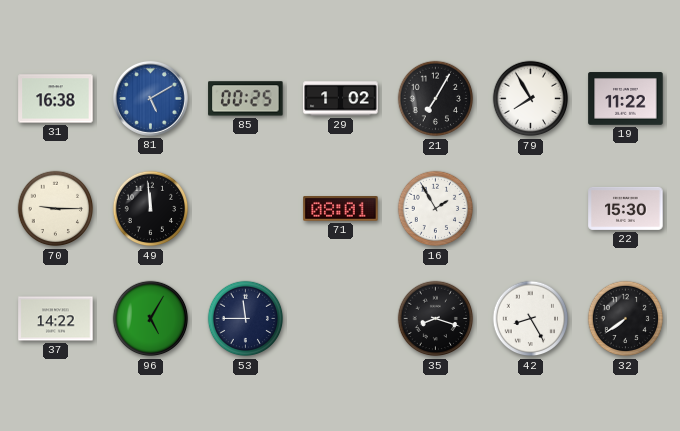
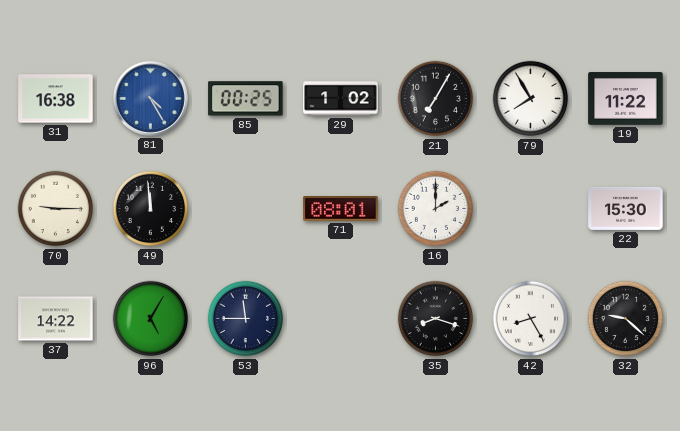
81: 5:10 -> 4:25 (150, 98)
16: 1:55 -> 2:00 (436, 209)
32: 7:39 -> 9:22 (626, 319)
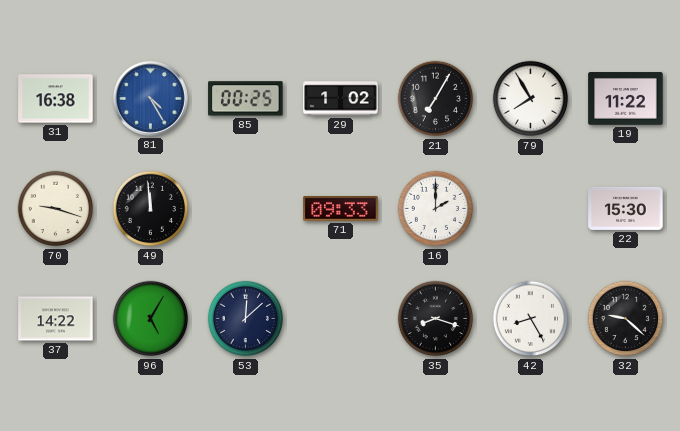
70: 9:15 -> 9:18 (56, 209)
71: 08:01 -> 09:33 (341, 209)
53: 11:45 -> 12:08 (246, 319)
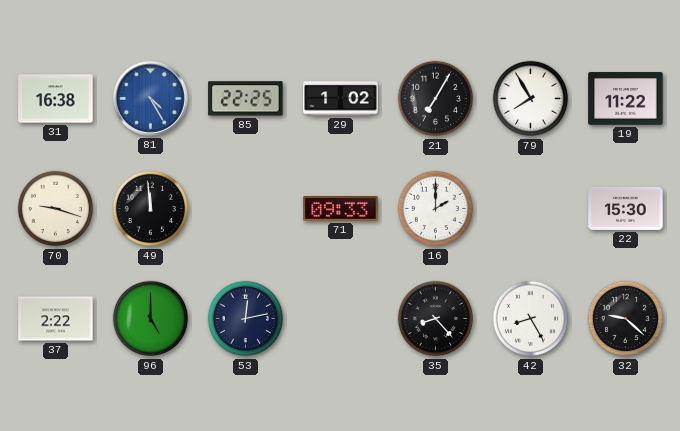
85: 00:25 -> 22:25 (246, 99)
37: 14:22 -> 2:22 (56, 319)
96: 5:05 -> 5:00 (151, 319)
53: 12:08 -> 12:13 (246, 319)
35: 8:18 -> 8:23 (436, 319)
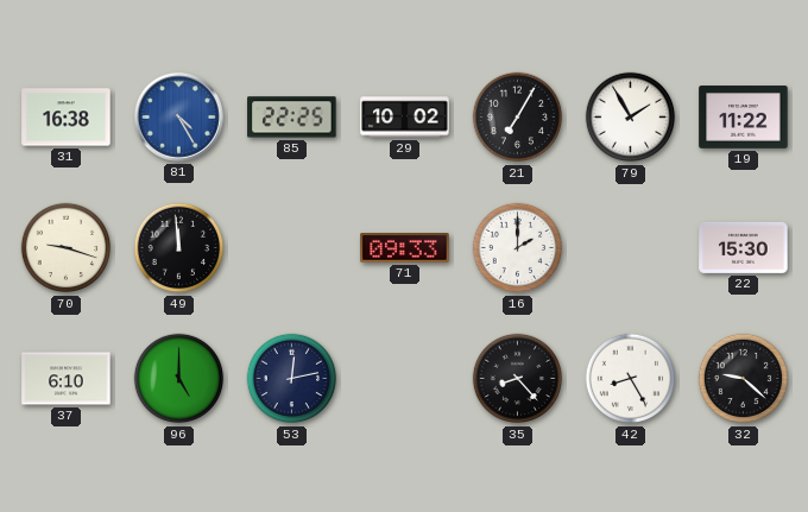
29: 1:02 -> 10:02 (405, 118)
79: 7:55 -> 1:55 (631, 118)
37: 2:22 -> 6:10 (67, 379)
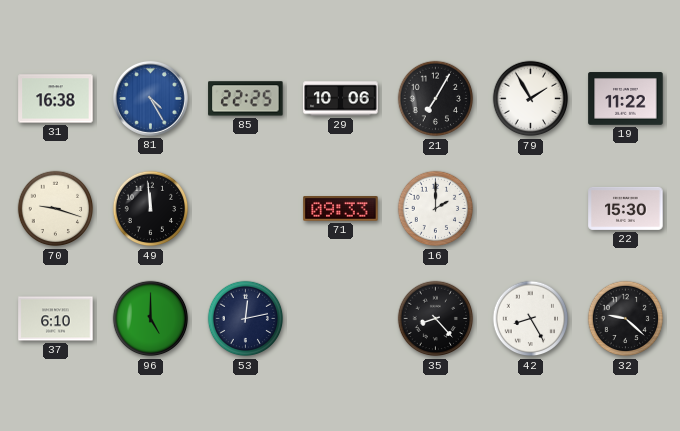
29: 10:02 -> 10:06 (341, 99)
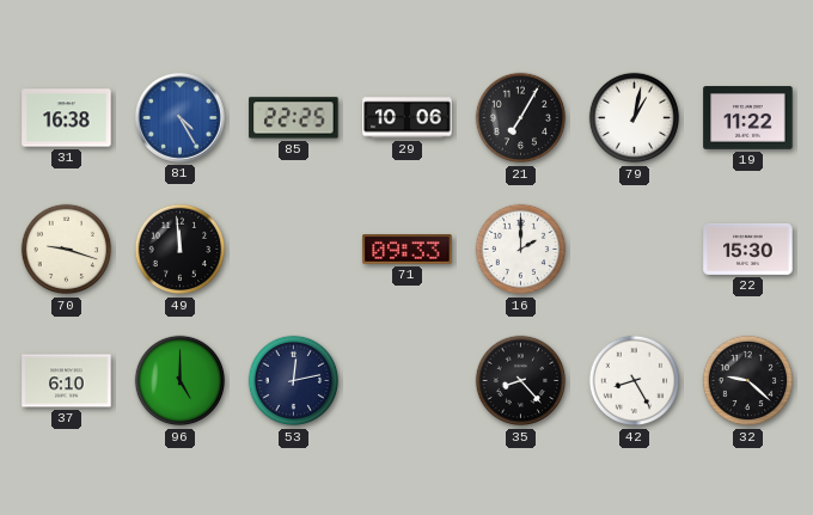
79: 1:55 -> 1:02 (635, 118)
